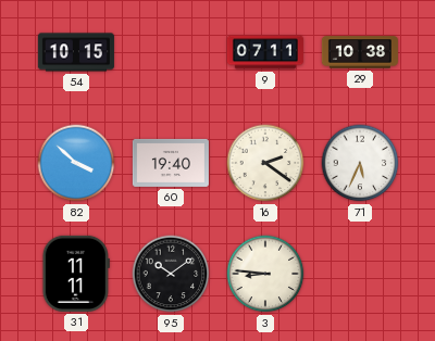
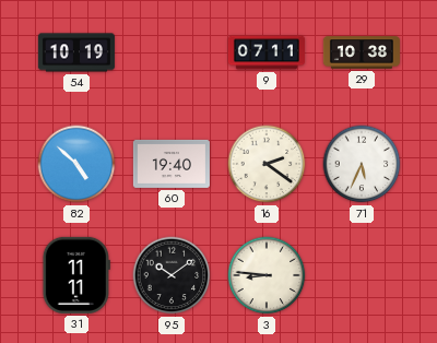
54: 10:15 -> 10:19 (76, 52)
82: 3:52 -> 4:52 (76, 164)
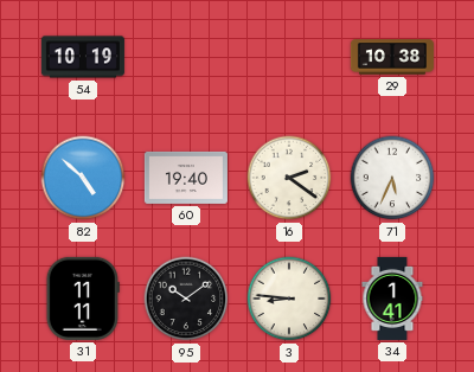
9: 07:11 -> none (267, 52)
34: none -> 1:41 (392, 299)
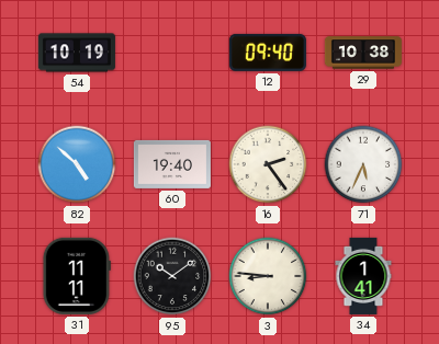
12: none -> 09:40 (268, 53)
16: 2:21 -> 2:24 (268, 164)
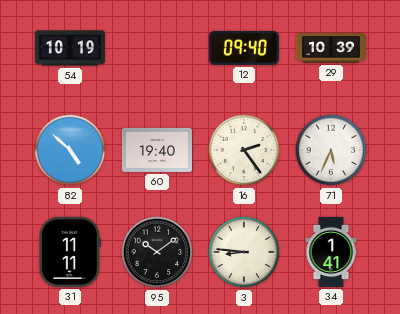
29: 10:38 -> 10:39 (331, 48)
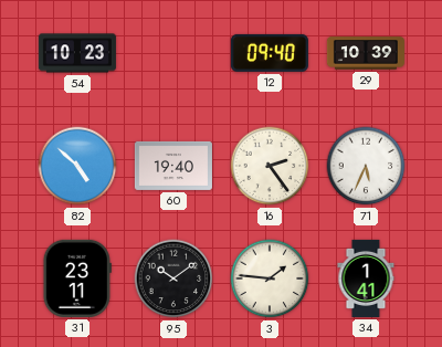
54: 10:19 -> 10:23 (77, 53)
31: 11:11 -> 23:11 (77, 278)
3: 8:46 -> 1:46 (270, 278)
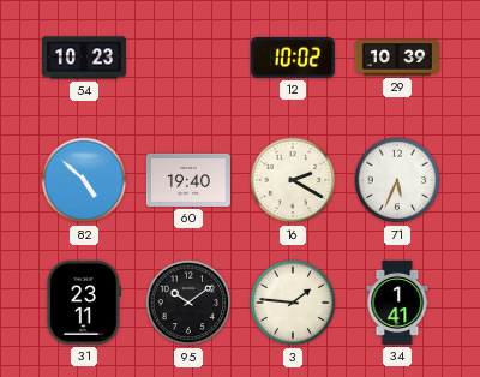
12: 09:40 -> 10:02 (293, 58)
16: 2:24 -> 2:20 (293, 180)
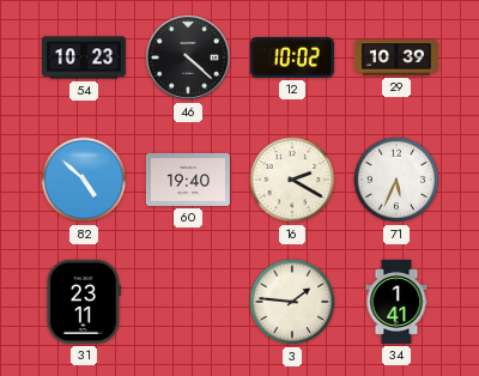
46: none -> 4:22 (188, 57)
95: 10:09 -> none (188, 303)
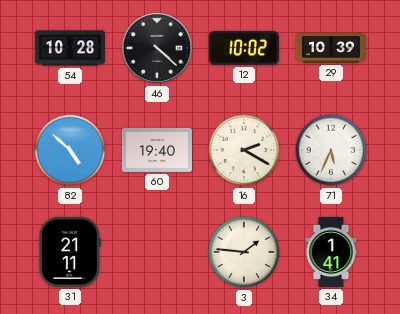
54: 10:23 -> 10:28 (70, 48)
31: 23:11 -> 21:11 (70, 252)
